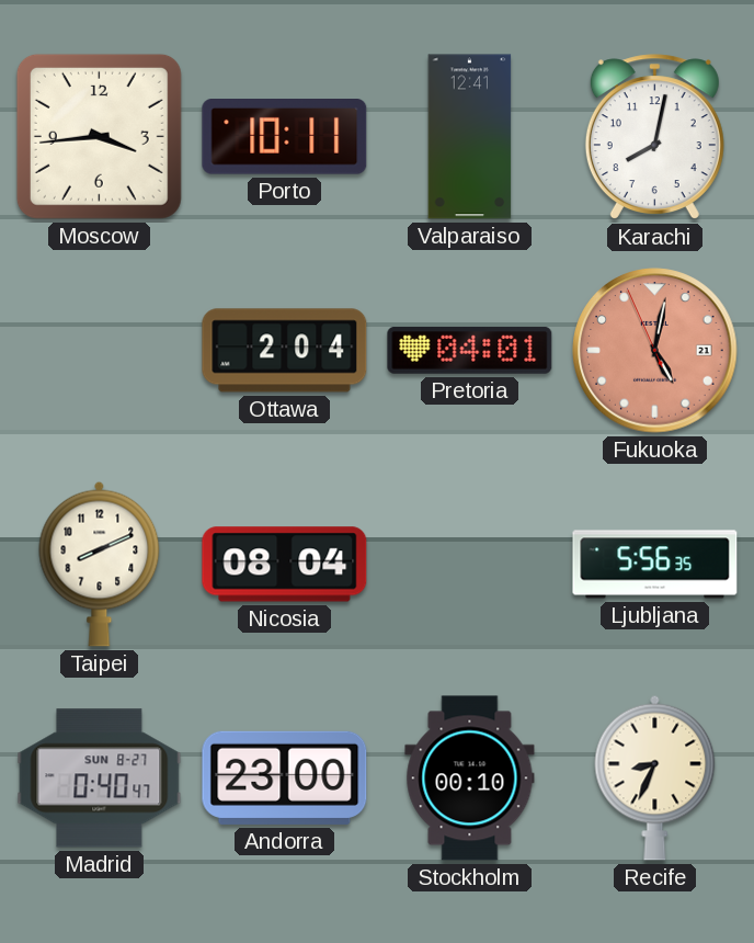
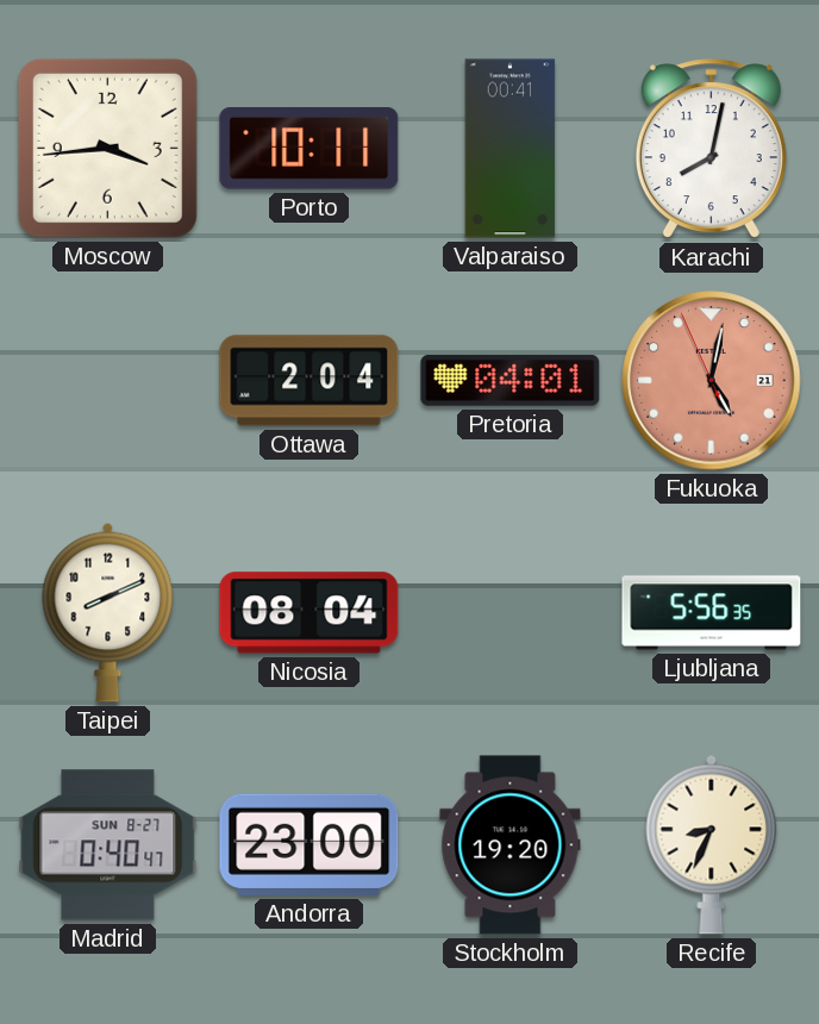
Valparaiso: 12:41 -> 00:41 (511, 149)
Stockholm: 00:10 -> 19:20 (511, 845)
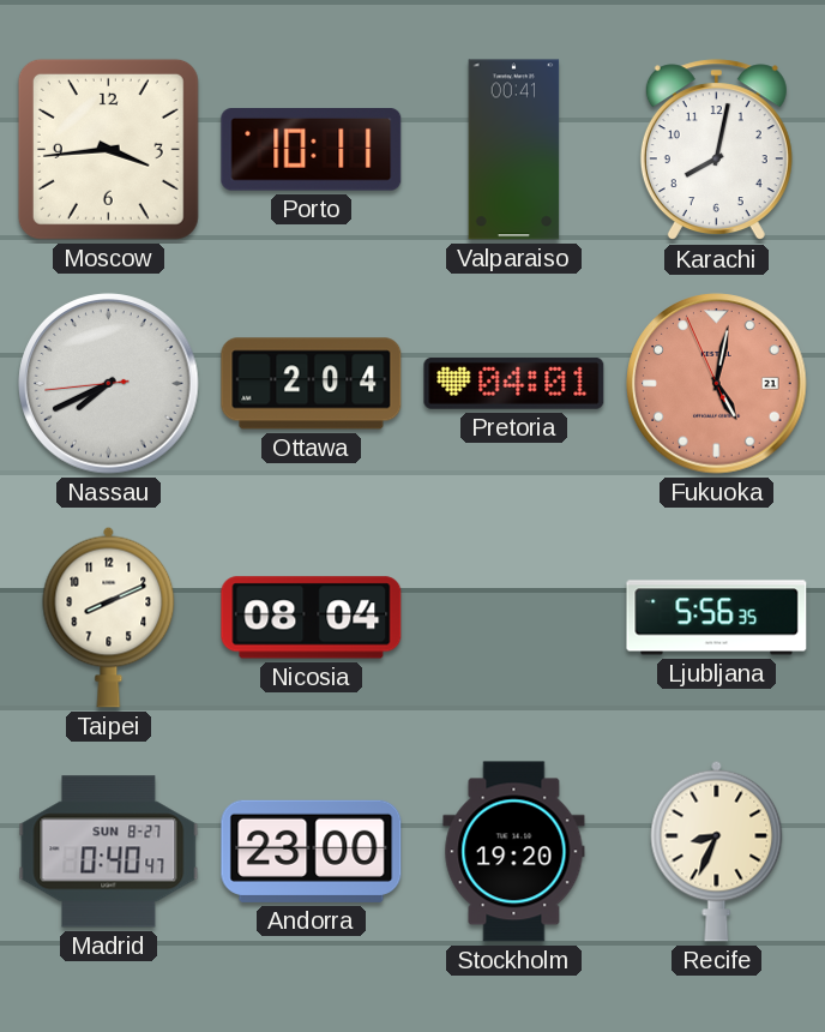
Nassau: none -> 7:40 (109, 384)
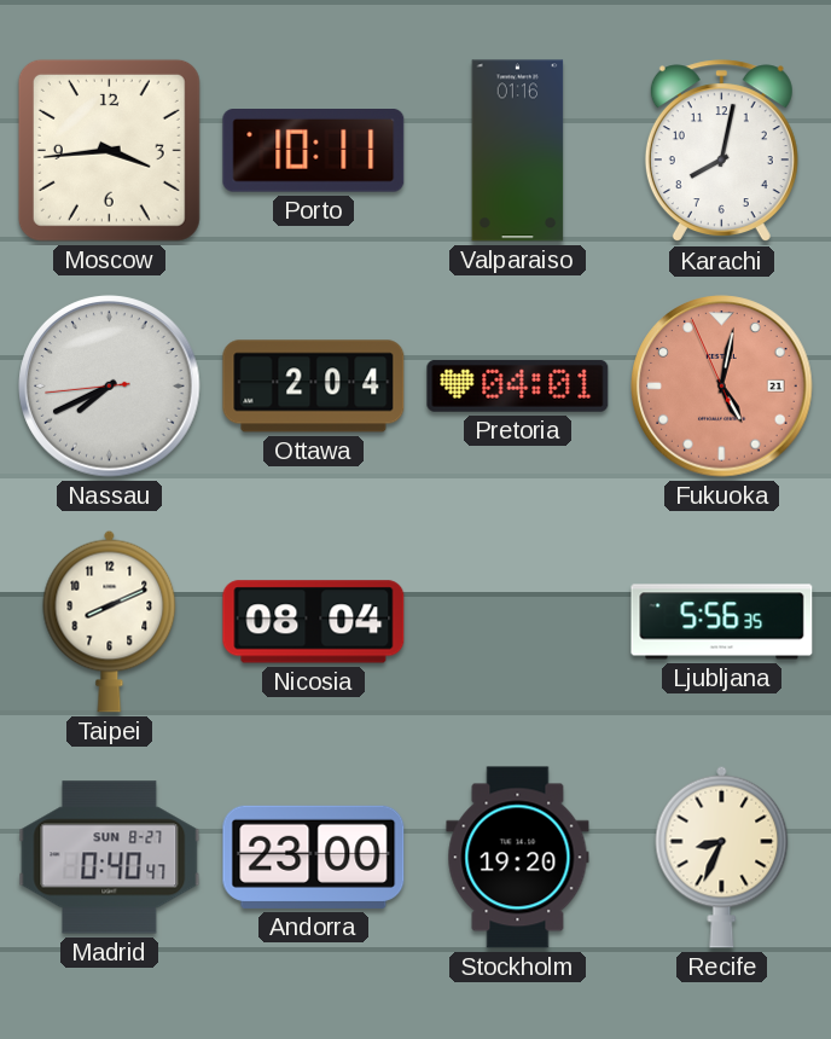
Valparaiso: 00:41 -> 01:16 (518, 151)
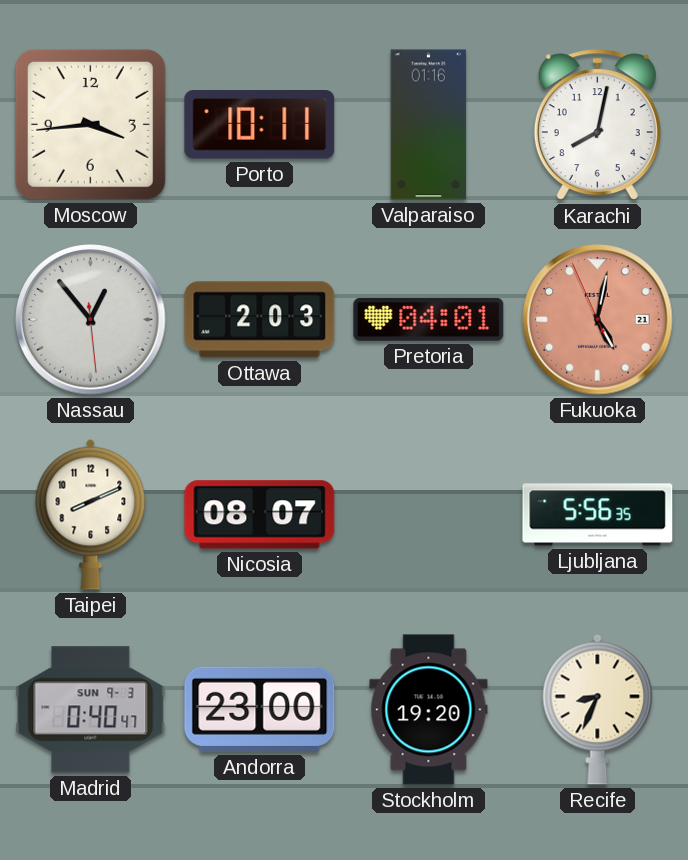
Nassau: 7:40 -> 12:53 (91, 320)
Ottawa: 2:04 -> 2:03 (260, 320)
Nicosia: 08:04 -> 08:07 (260, 515)
Madrid date: SUN 8-27 -> SUN 9-3 (91, 710)
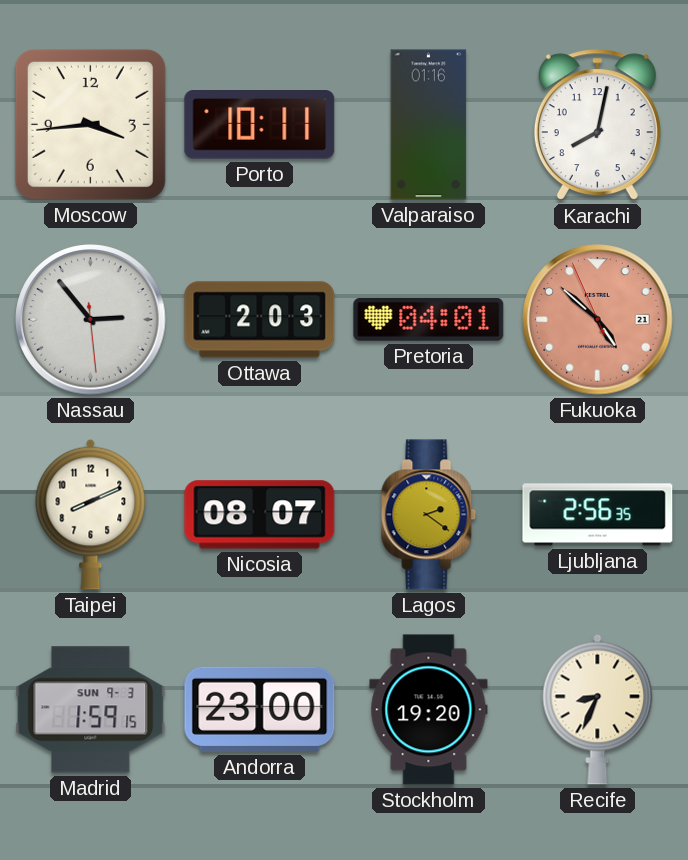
Nassau: 12:53 -> 2:53 (91, 320)
Fukuoka: 5:01 -> 4:51 (598, 320)
Lagos: none -> 2:21 (429, 515)
Ljubljana: 5:56 -> 2:56 (598, 515)
Madrid: 0:40 -> 1:59 (91, 710)
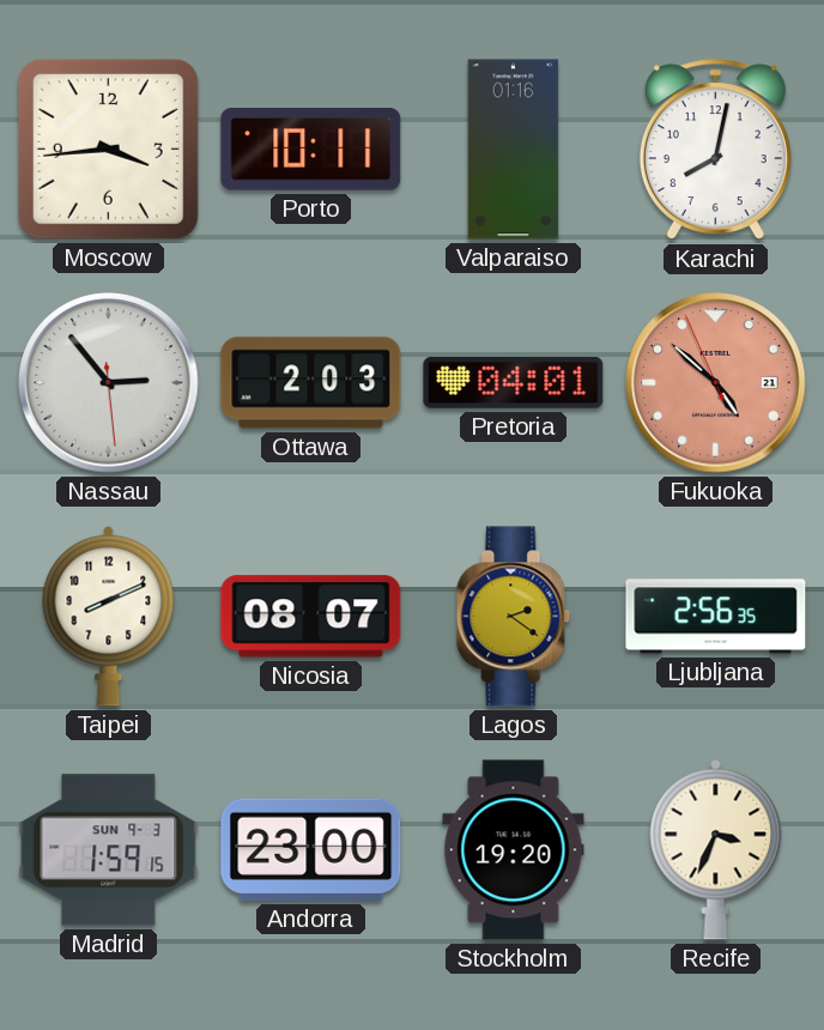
Recife: 8:34 -> 3:34 (716, 849)
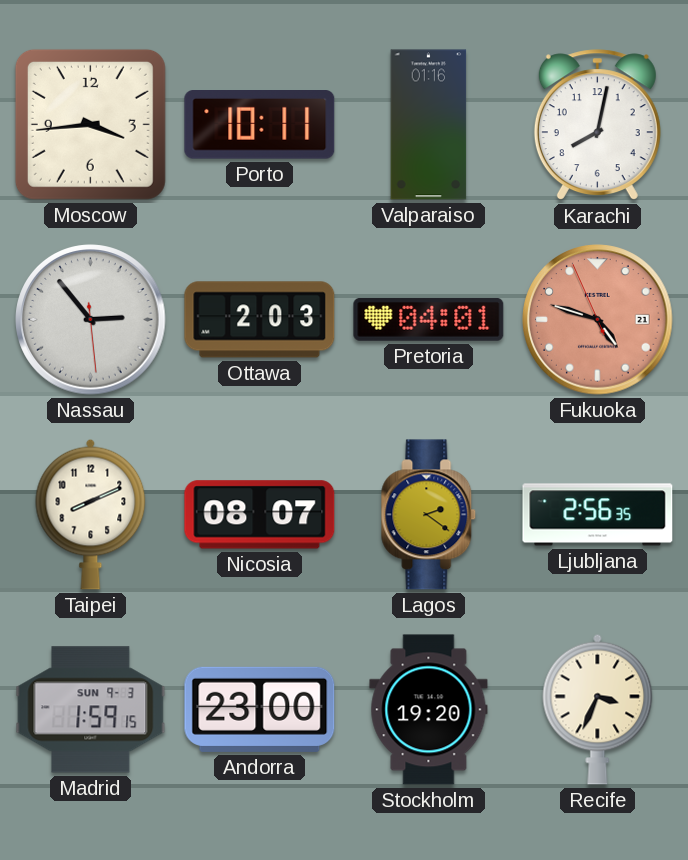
Fukuoka: 4:51 -> 4:47 (598, 320)
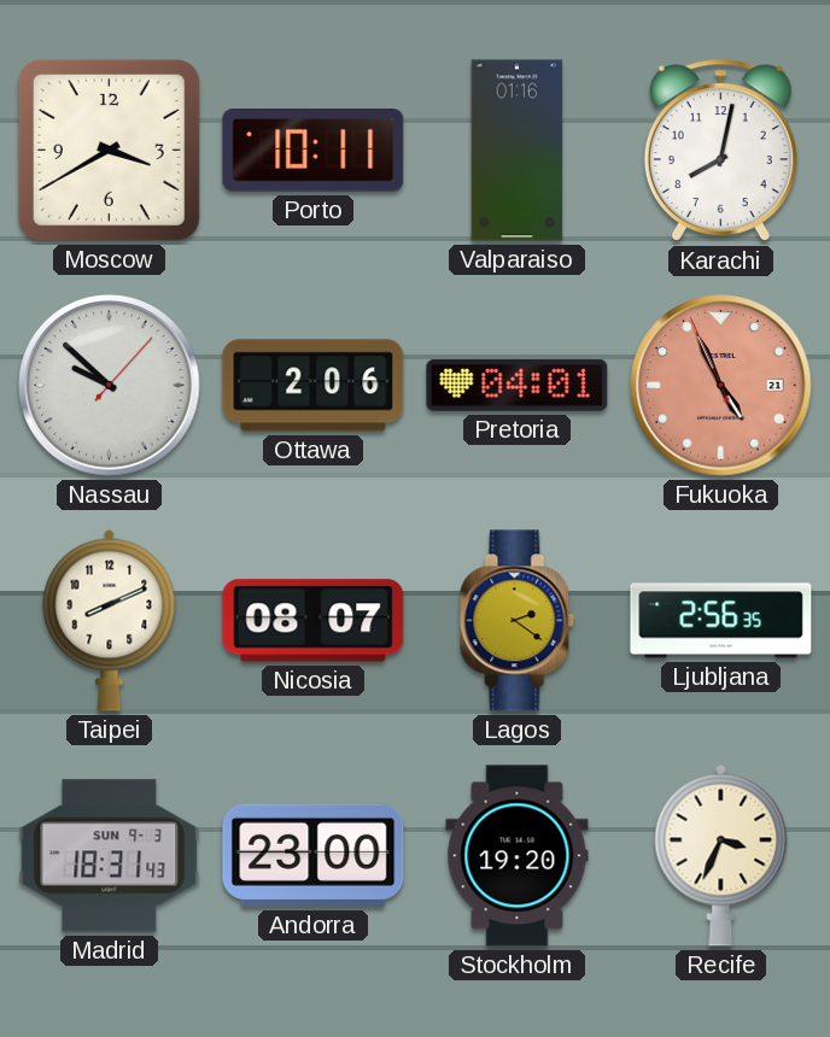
Moscow: 3:44 -> 3:40 (109, 150)
Nassau: 2:53 -> 9:52 (110, 386)
Ottawa: 2:03 -> 2:06 (314, 386)
Fukuoka: 4:47 -> 4:55 (721, 386)
Madrid: 1:59 -> 18:31 (110, 856)
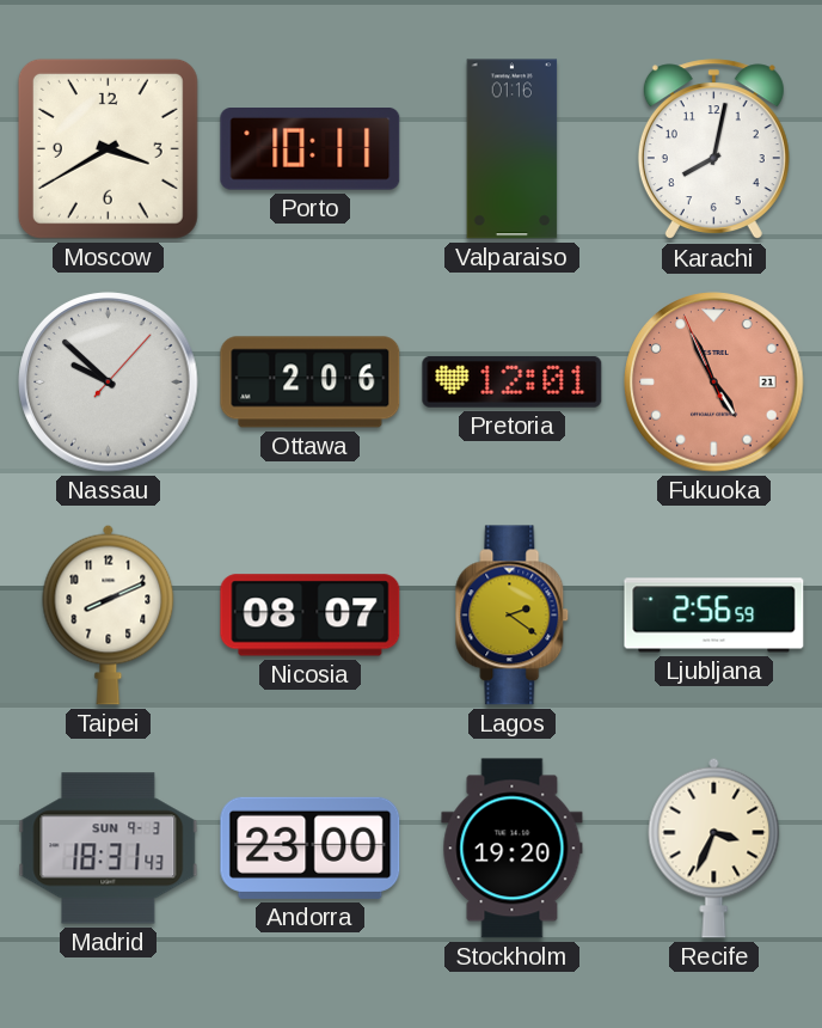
Pretoria: 04:01 -> 12:01 (513, 381)
Ljubljana: 2:56:35 -> 2:56:59 (714, 616)
